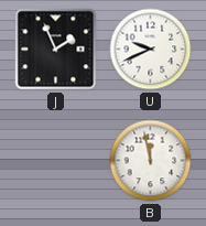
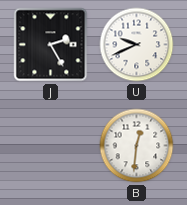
J: 1:56 -> 2:25 (51, 45)
B: 11:58 -> 12:31 (137, 146)
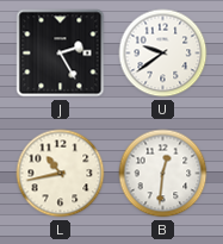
U: 9:41 -> 9:39 (163, 54)
L: none -> 10:43 (61, 174)
